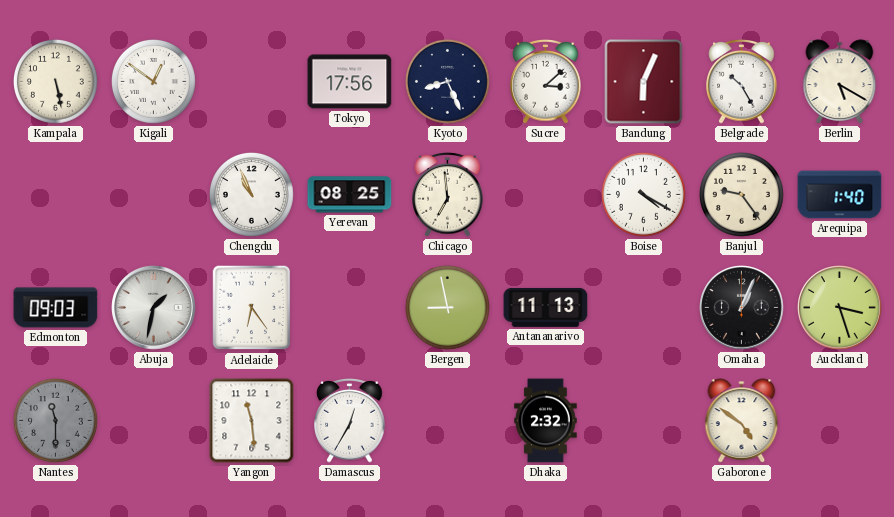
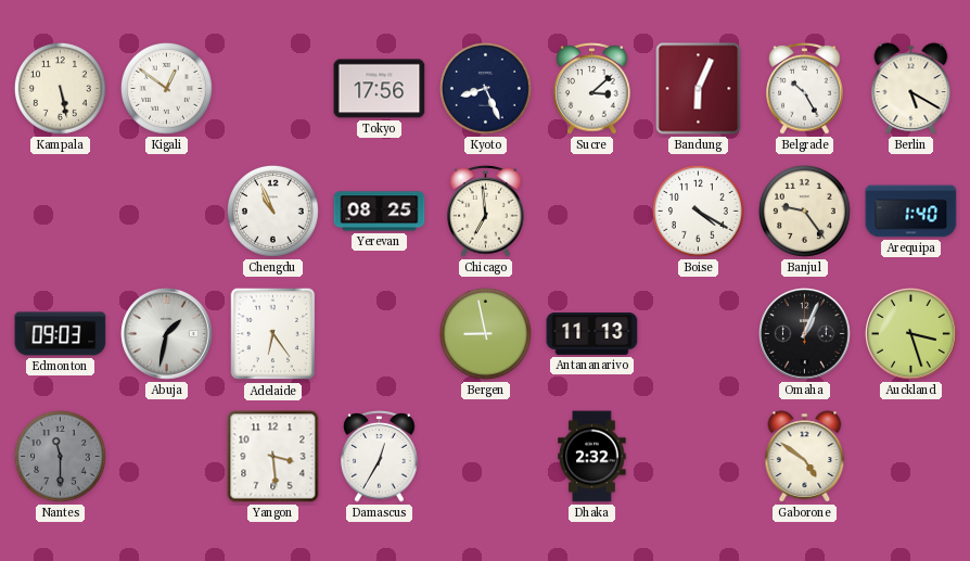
Yangon: 11:29 -> 3:29 (273, 457)
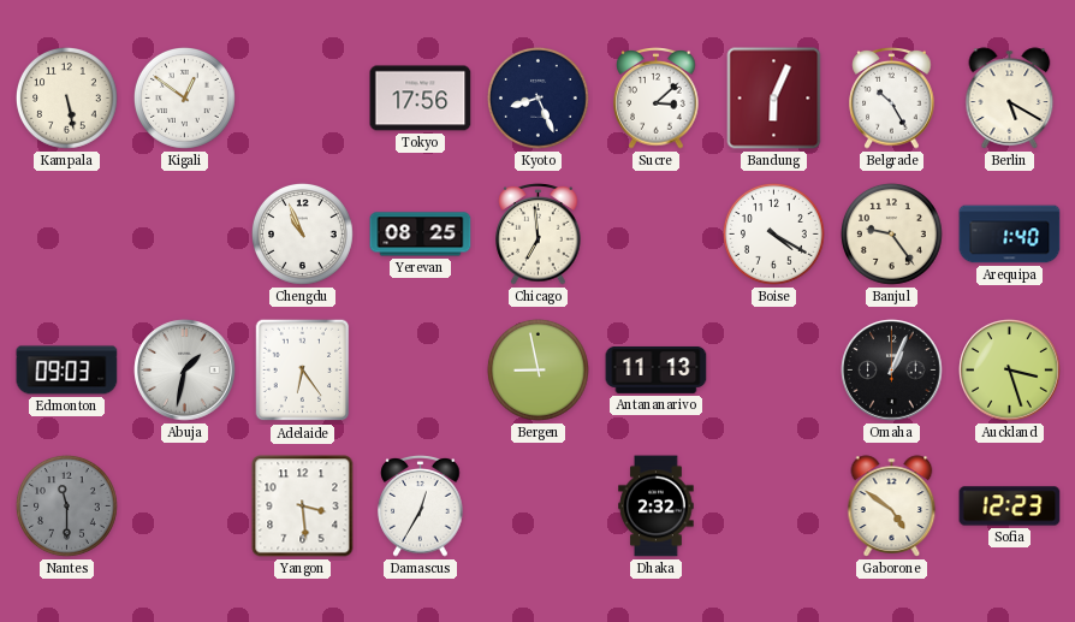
Sofia: none -> 12:23 (1010, 507)
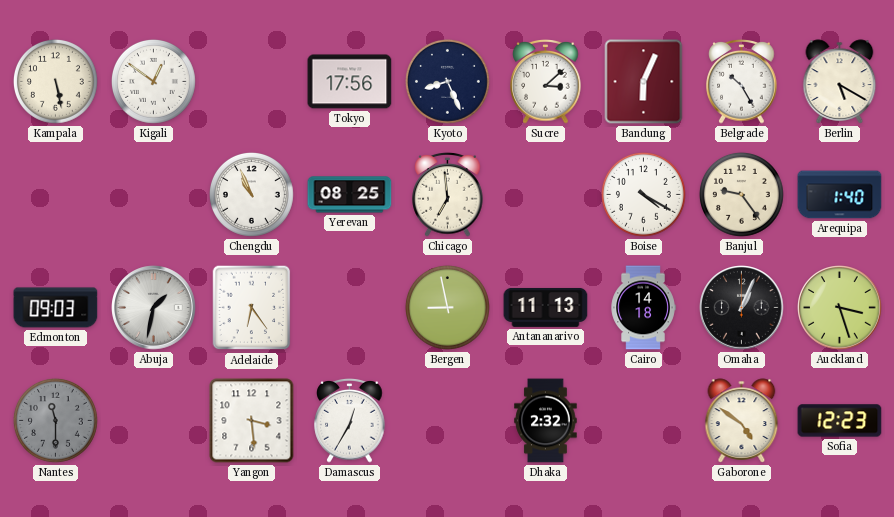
Cairo: none -> 14:18 (643, 308)
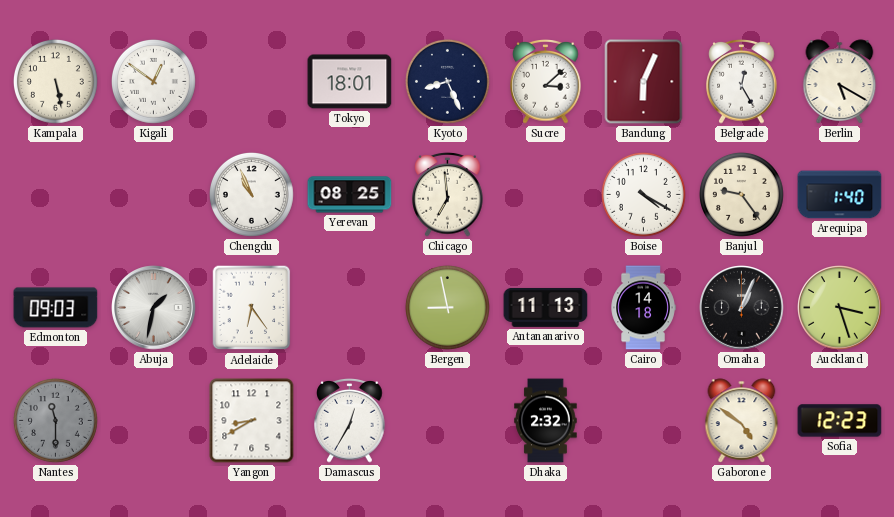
Tokyo: 17:56 -> 18:01 (350, 82)
Belgrade: 10:25 -> 12:25 (742, 82)
Yangon: 3:29 -> 8:40 (252, 421)
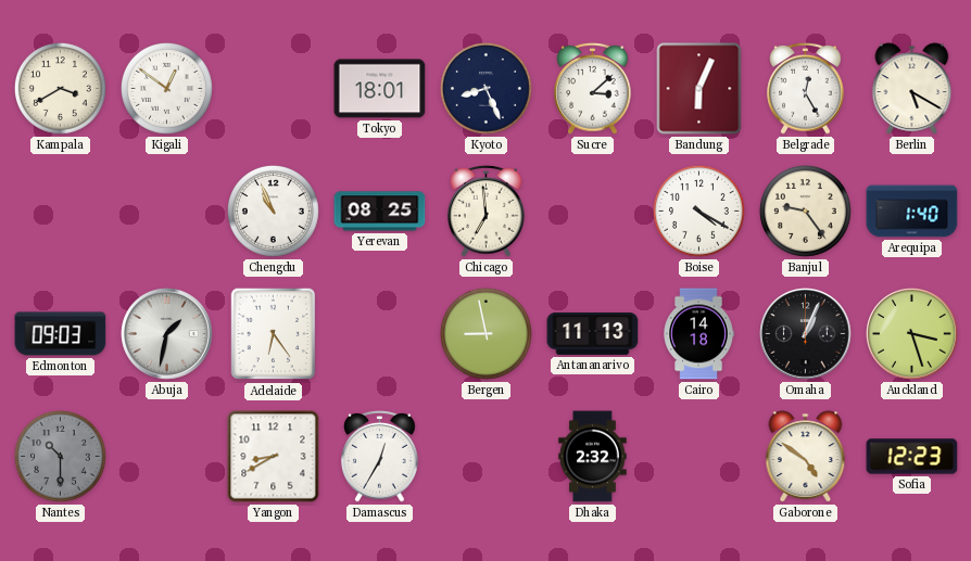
Kampala: 5:28 -> 3:40 (61, 89)
Nantes: 11:30 -> 10:30 (61, 457)
